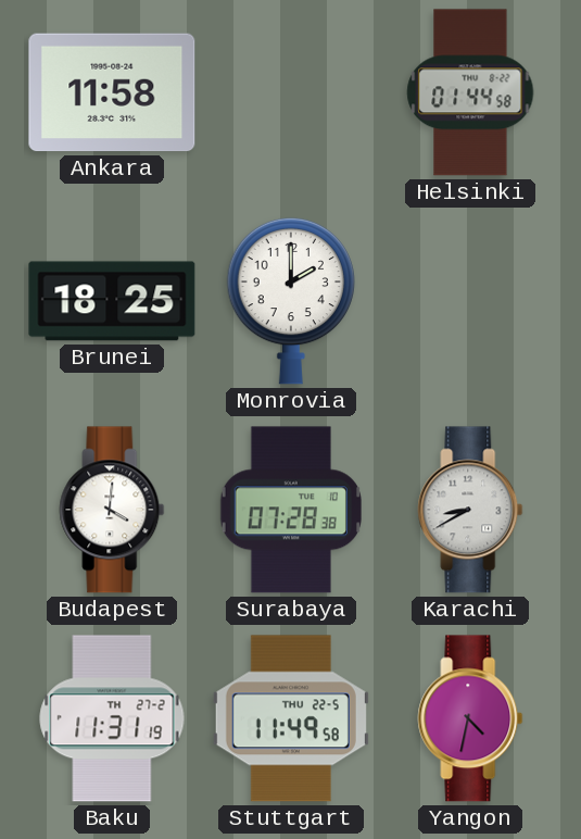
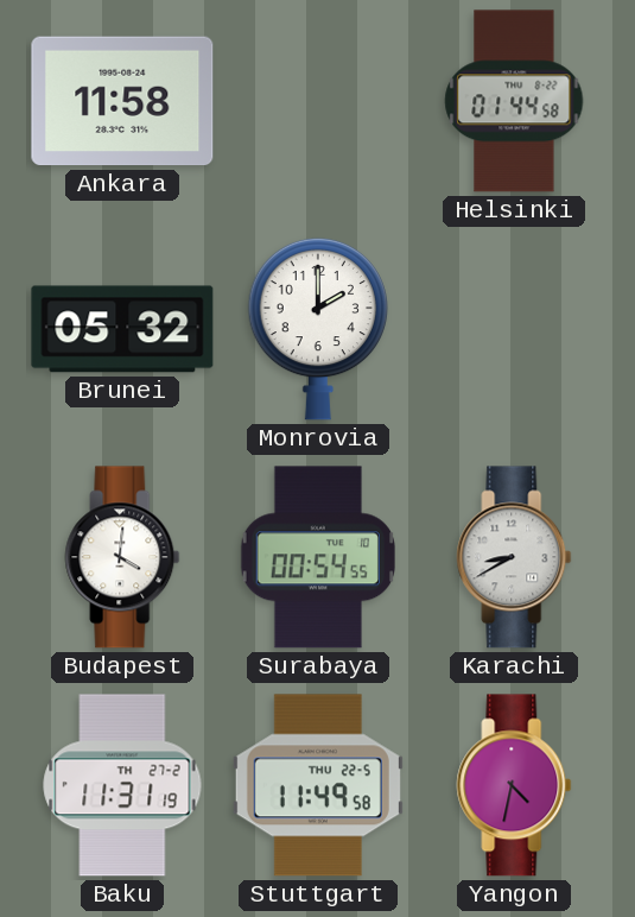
Brunei: 18:25 -> 05:32 (122, 329)
Surabaya: 07:28 -> 00:54 (318, 557)
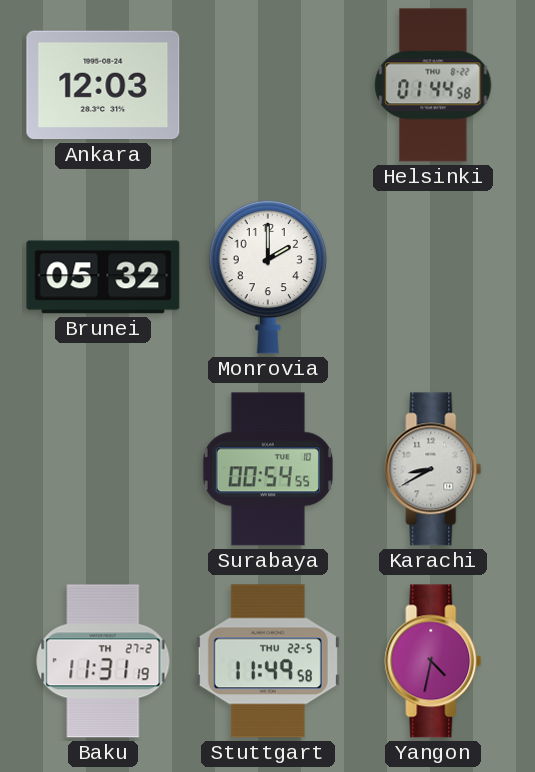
Ankara: 11:58 -> 12:03 (103, 85)
Budapest: 4:01 -> none (122, 557)
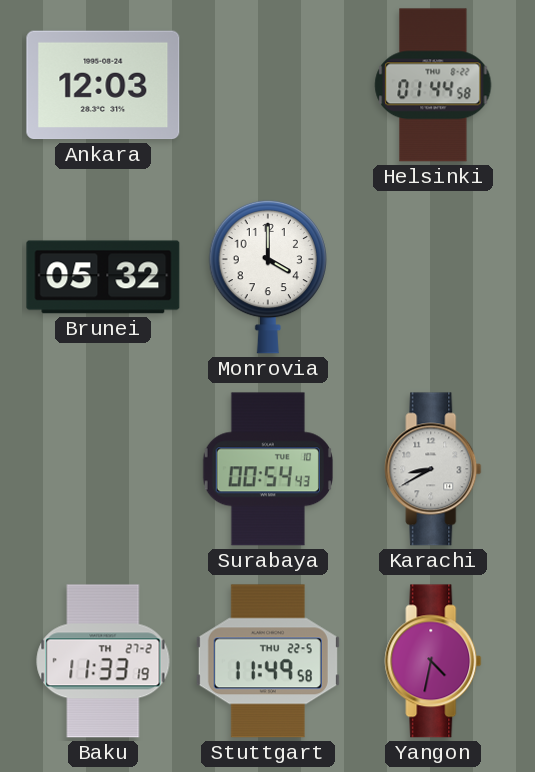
Monrovia: 2:00 -> 4:00 (267, 277)
Surabaya: 00:54:55 -> 00:54:43 (268, 469)
Baku: 11:31 -> 11:33 (103, 661)
